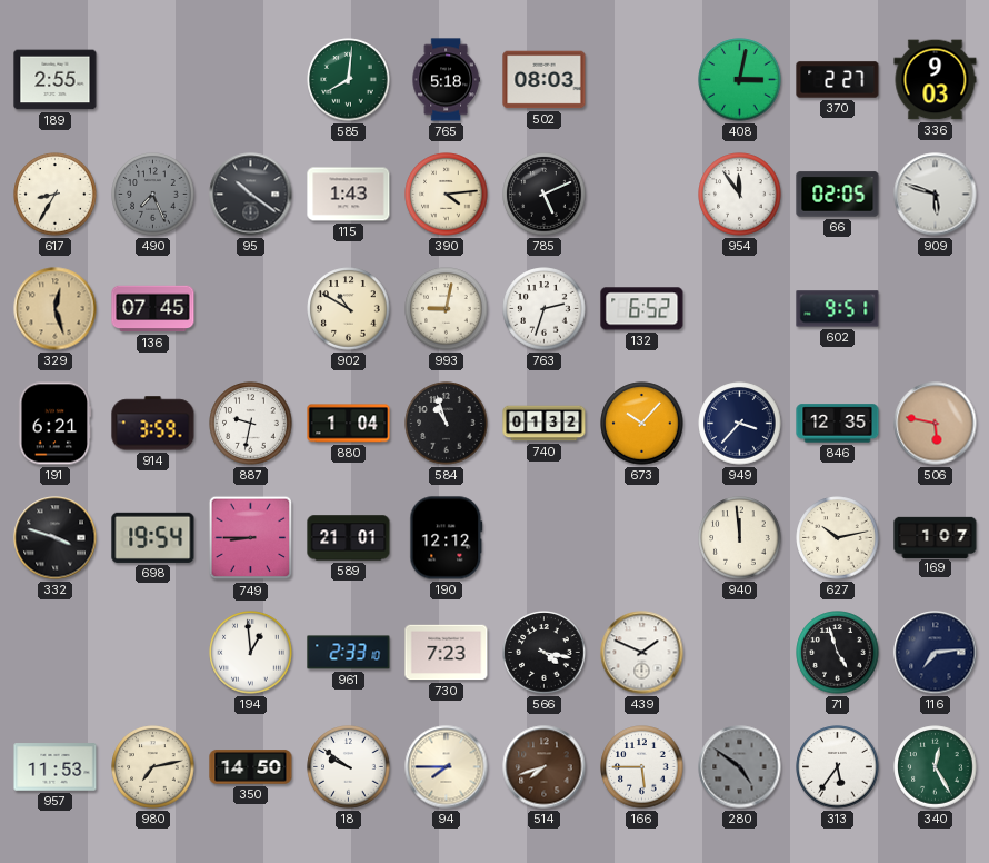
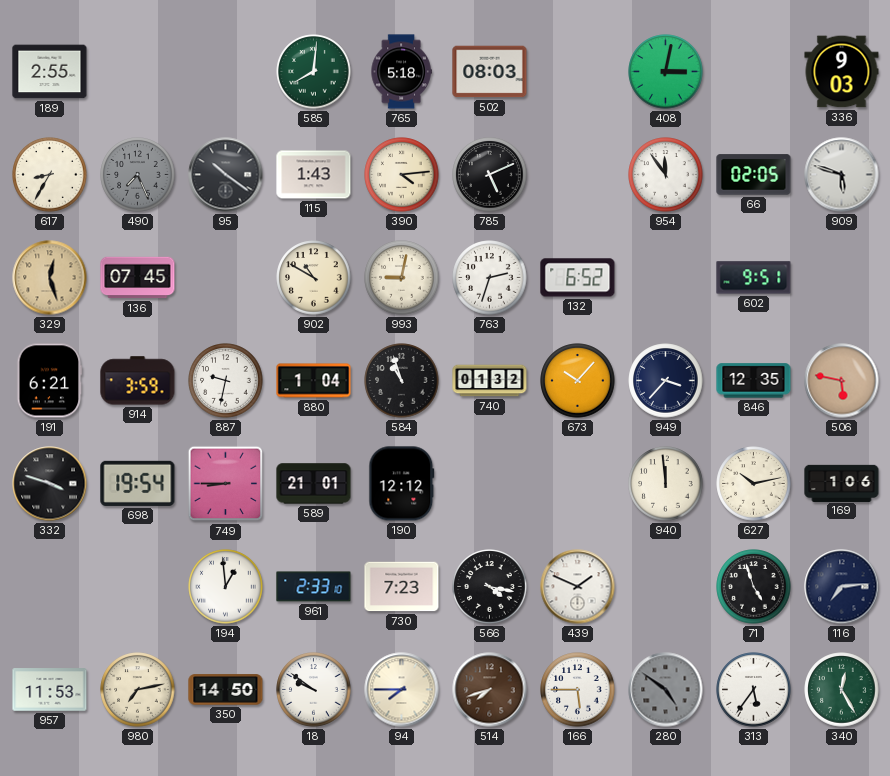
370: 2:27 -> none (838, 80)
169: 1:07 -> 1:06 (842, 483)
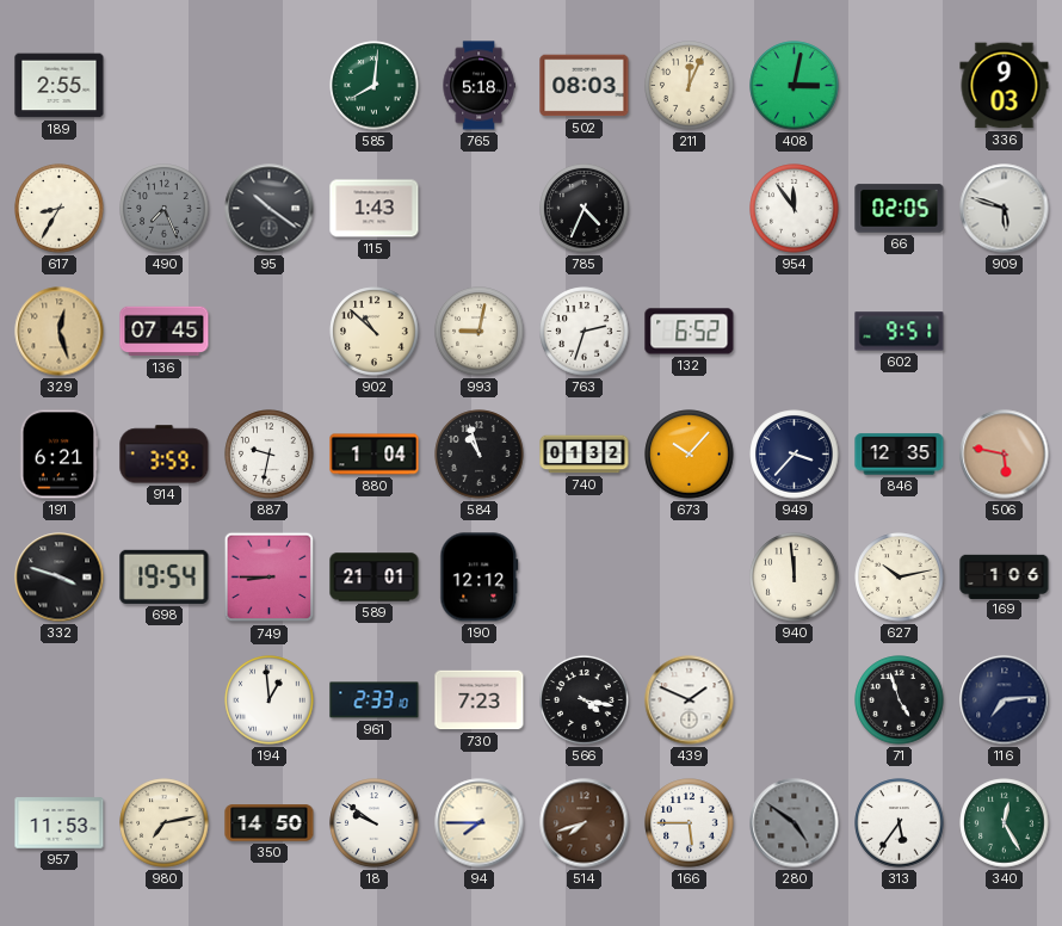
211: none -> 12:04 (690, 86)
390: 4:14 -> none (402, 175)
785: 5:11 -> 4:34 (585, 209)
902: 10:50 -> 10:52 (375, 332)
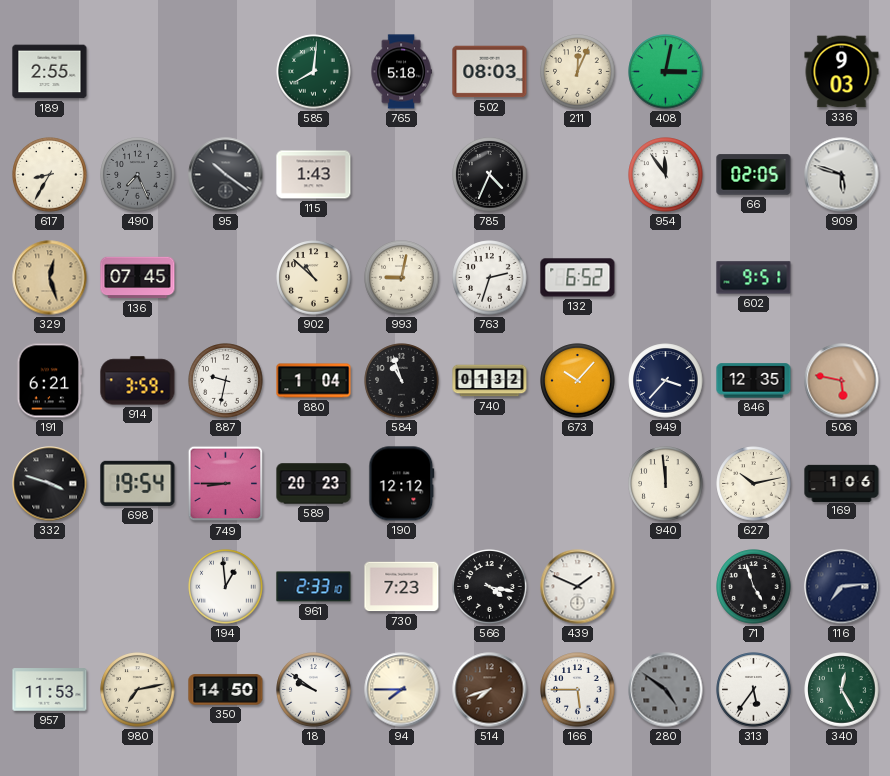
589: 21:01 -> 20:23 (314, 484)
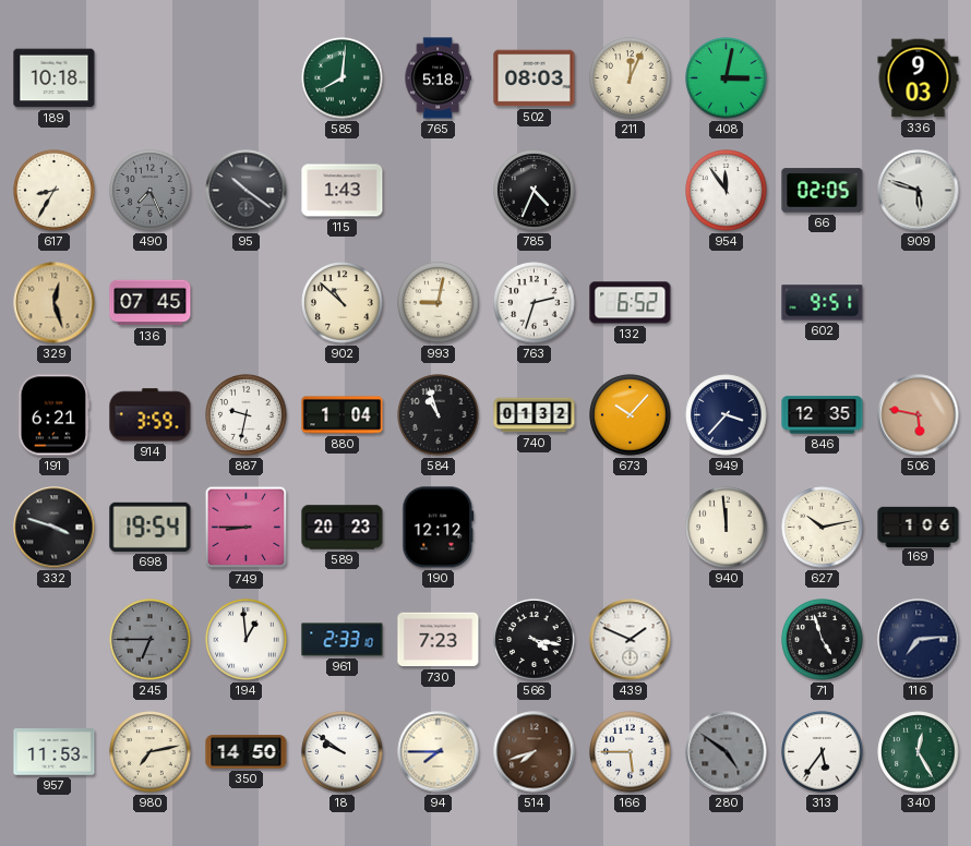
189: 2:55 -> 10:18 (55, 78)
245: none -> 6:45 (151, 640)
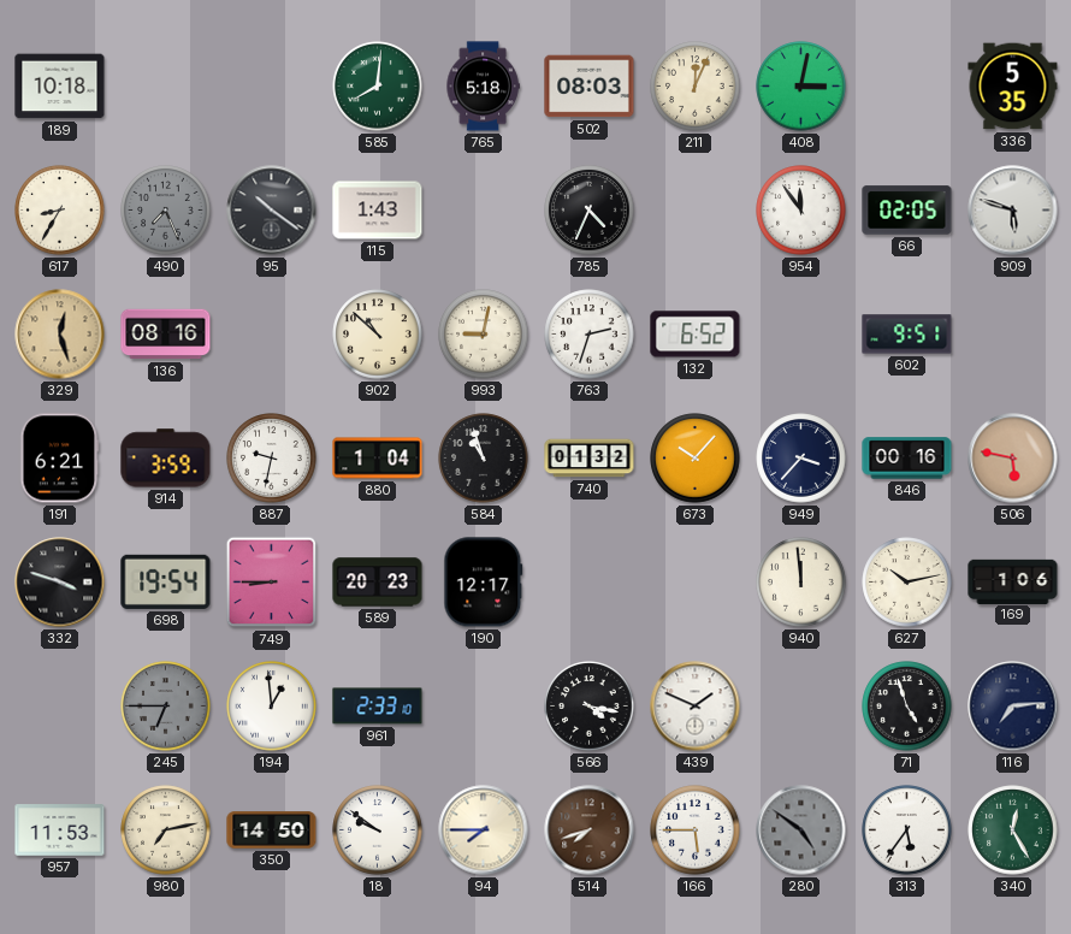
336: 9:03 -> 5:35 (1013, 87)
136: 07:45 -> 08:16 (166, 335)
846: 12:35 -> 00:16 (907, 459)
190: 12:12 -> 12:17 (484, 583)
730: 7:23 -> none (439, 640)
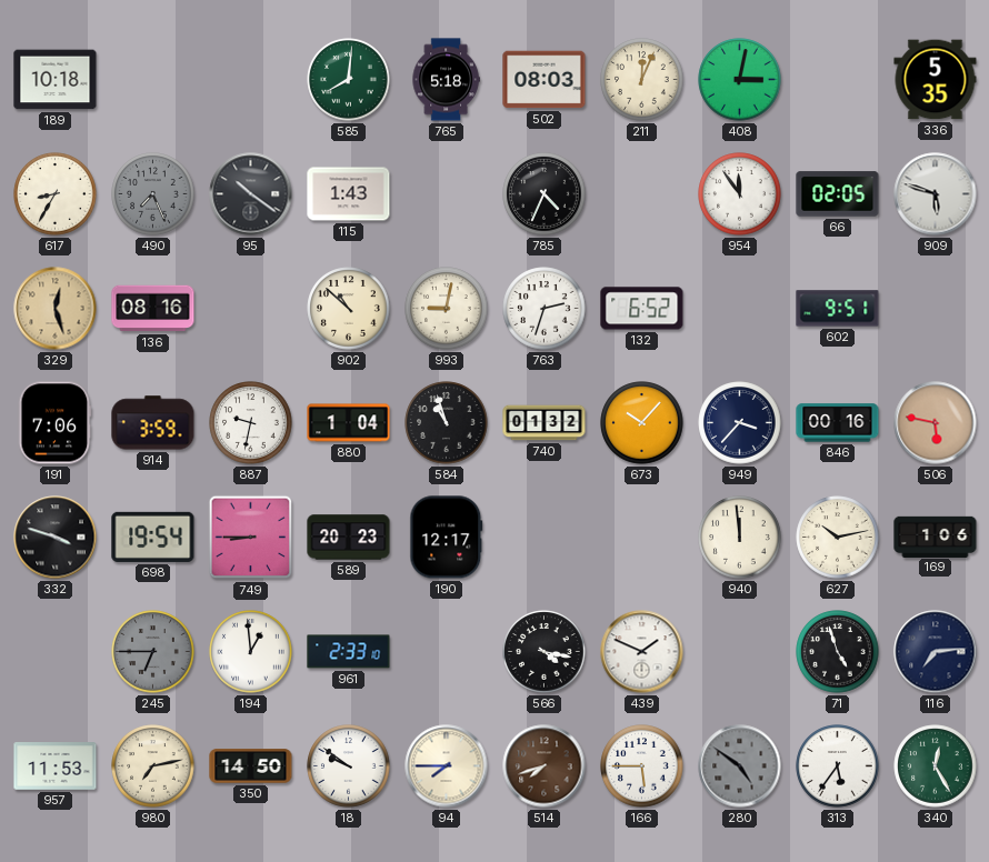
191: 6:21 -> 7:06 (56, 423)
